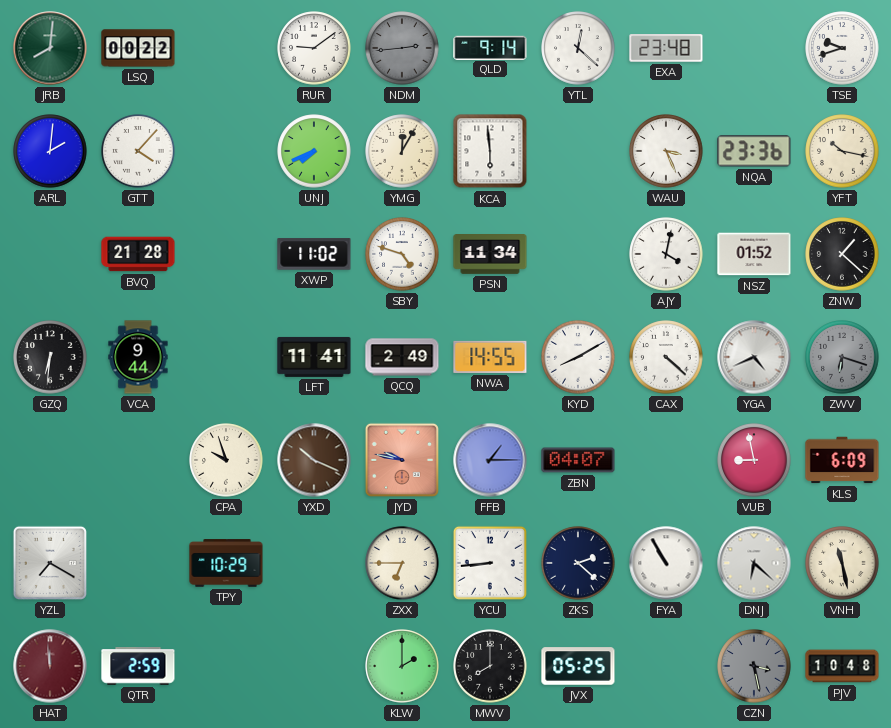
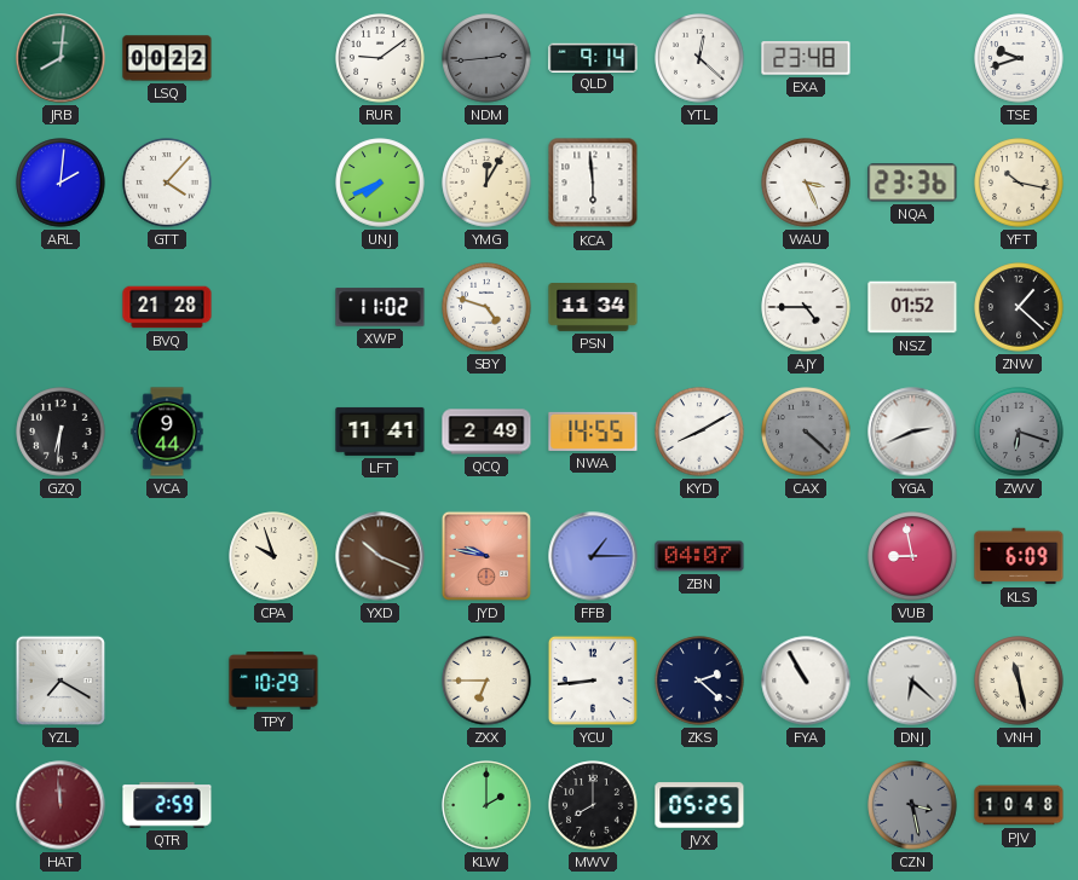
AJY: 4:02 -> 4:45 (806, 307)
CAX dial: white -> grey (806, 432)
YGA: 4:41 -> 2:41 (912, 432)
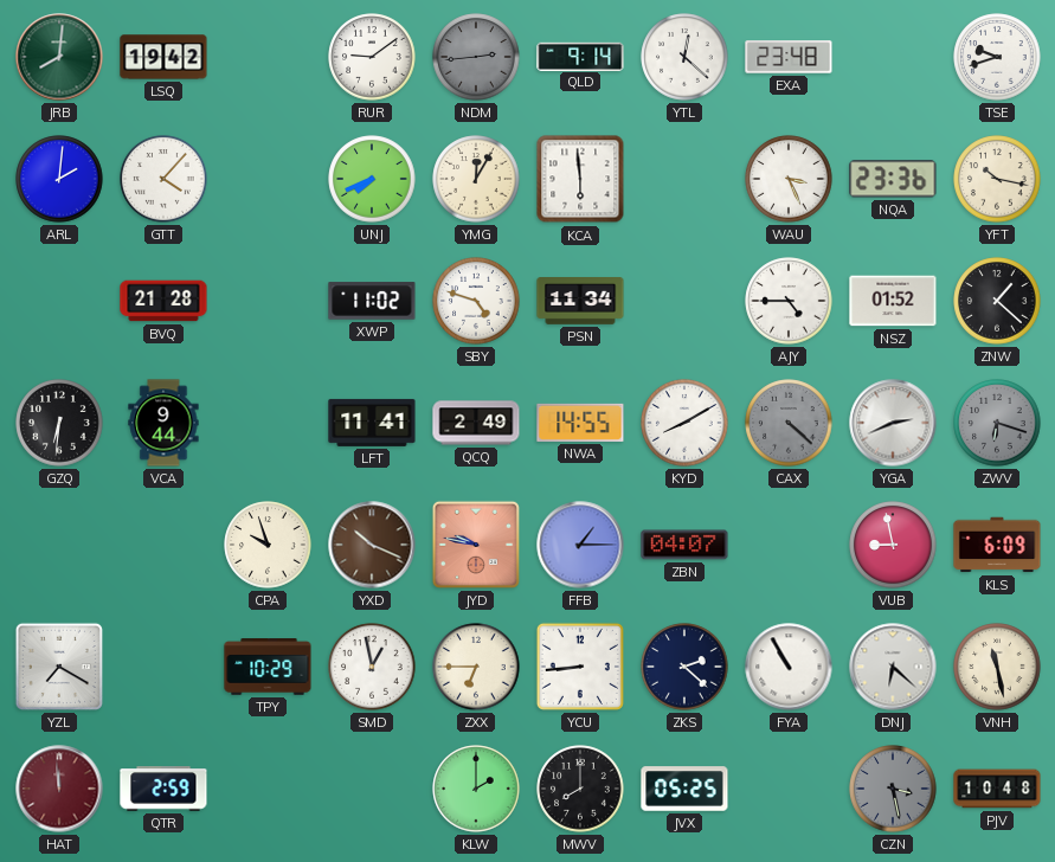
LSQ: 00:22 -> 19:42 (163, 57)
SMD: none -> 12:58 (372, 667)
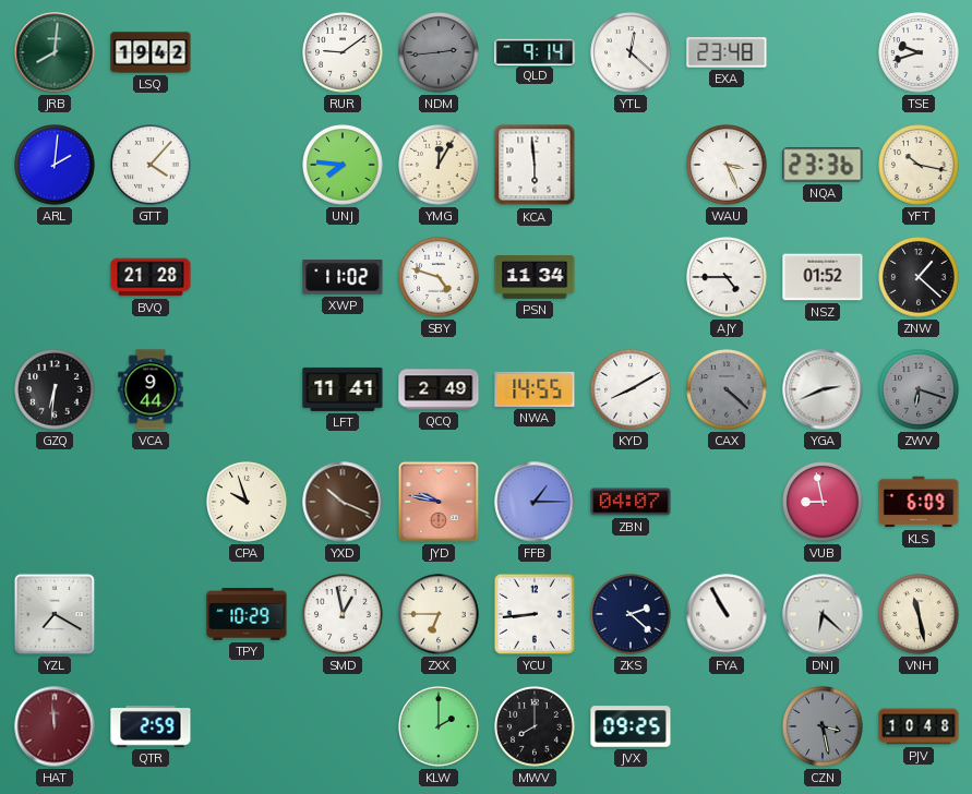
UNJ: 7:41 -> 7:46 (343, 165)
JVX: 05:25 -> 09:25 (631, 726)
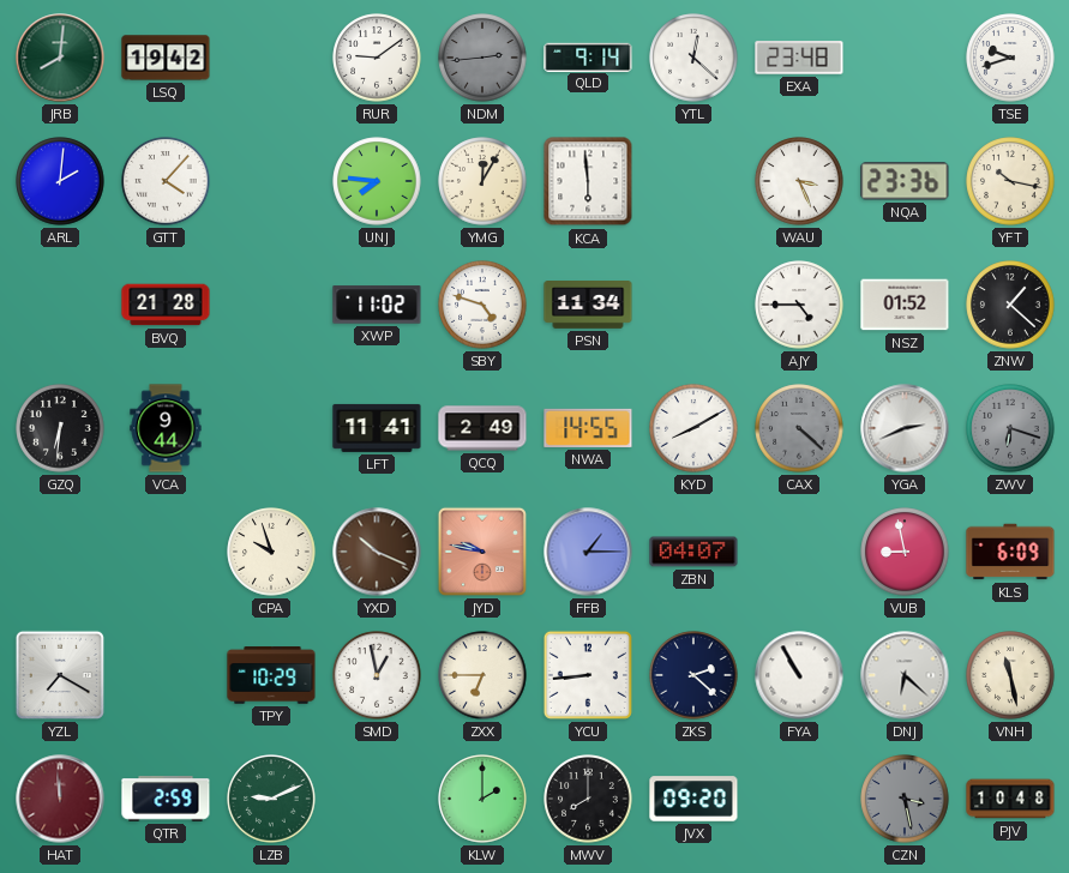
LZB: none -> 9:11 (271, 799)
JVX: 09:25 -> 09:20 (693, 799)
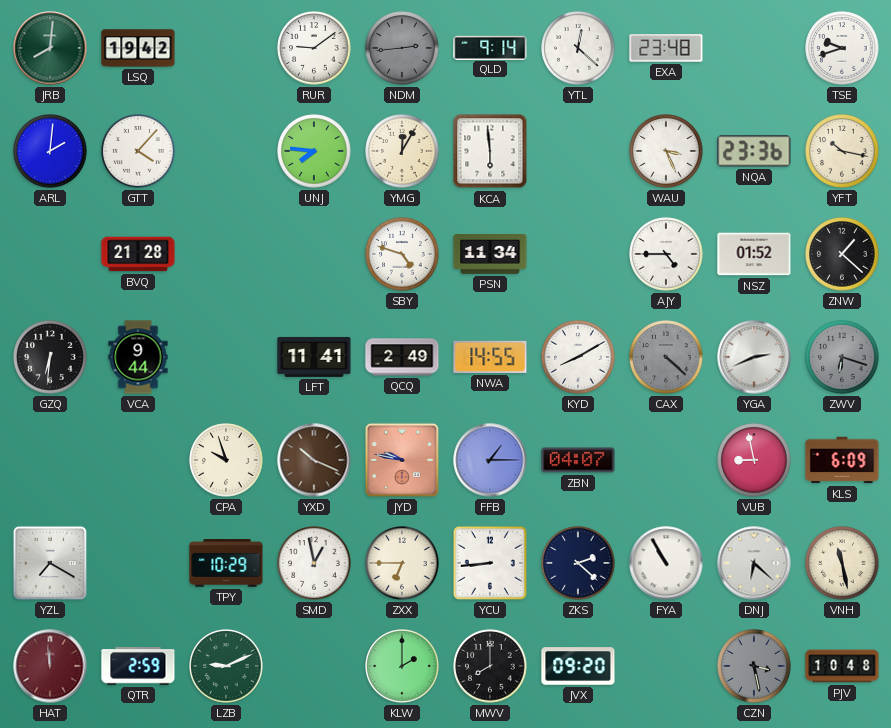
XWP: 11:02 -> none (377, 305)
